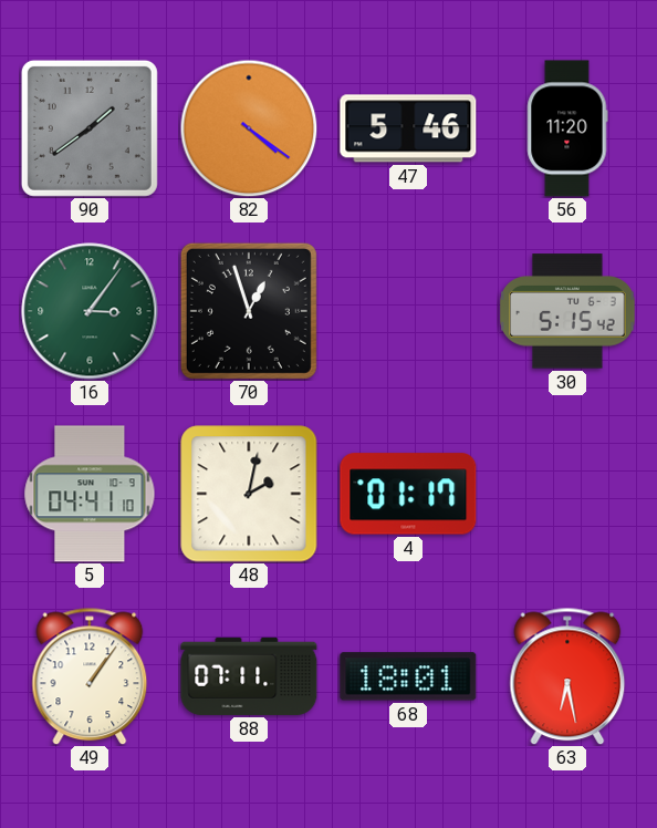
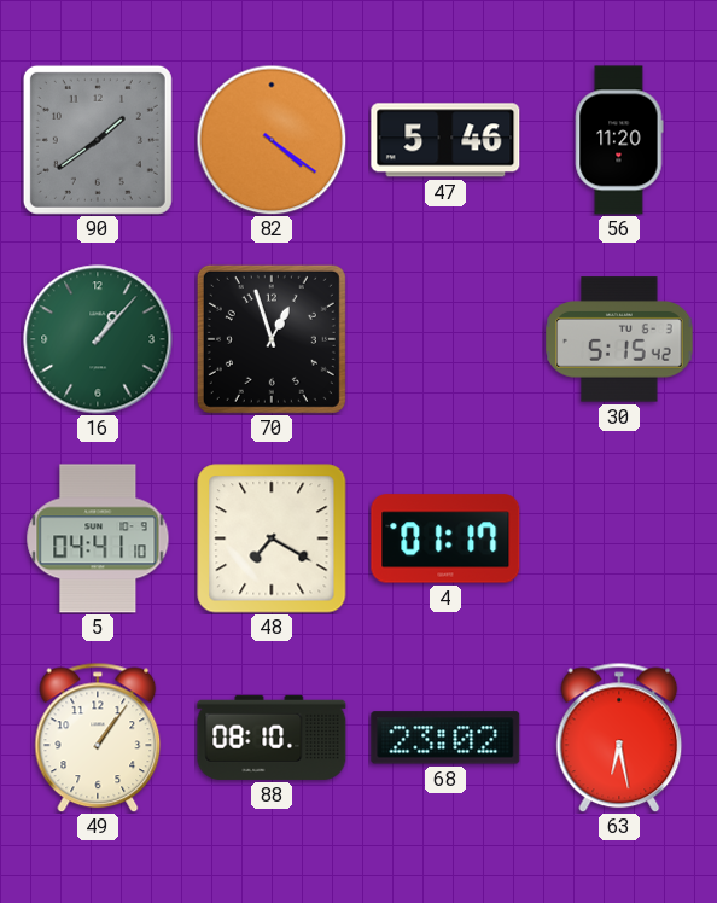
16: 3:06 -> 1:07 (98, 339)
48: 2:02 -> 7:20 (272, 538)
88: 07:11 -> 08:10 (272, 738)
68: 18:01 -> 23:02 (445, 738)
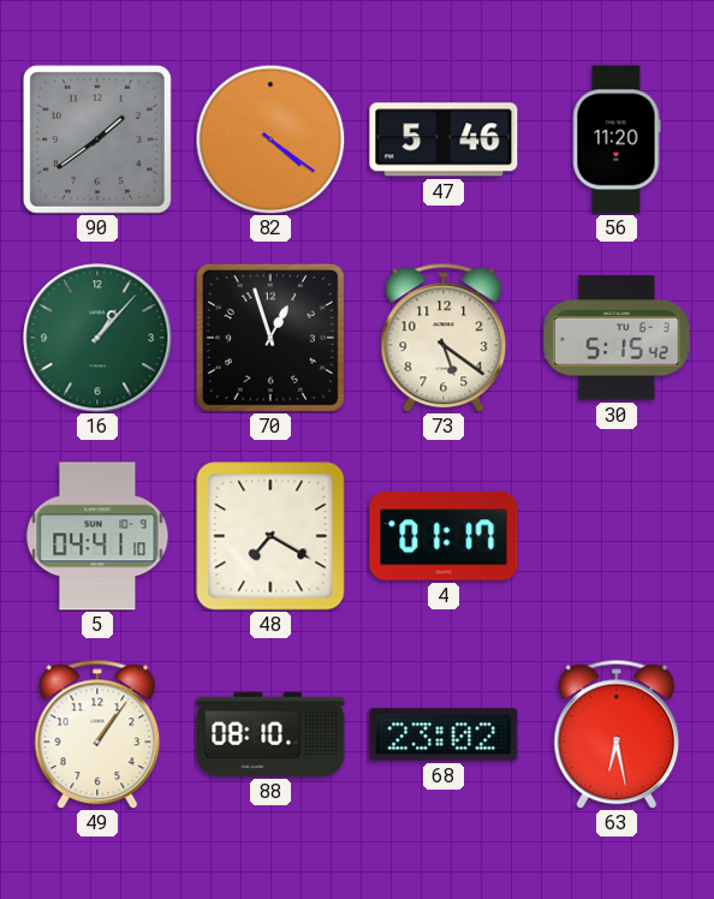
73: none -> 5:21 (444, 338)
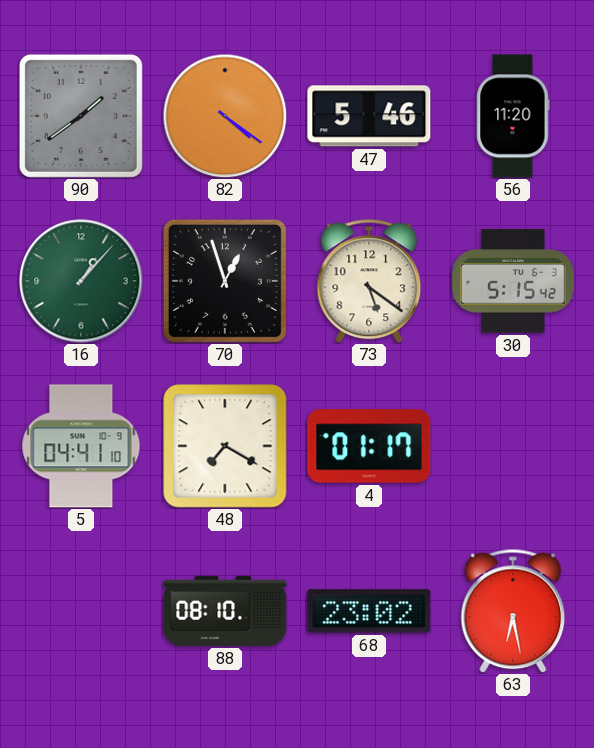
49: 1:06 -> none (97, 734)
